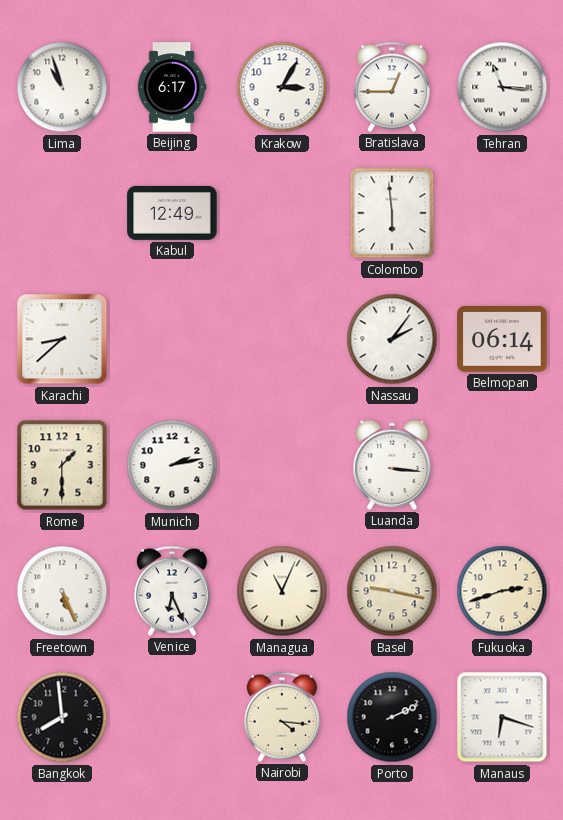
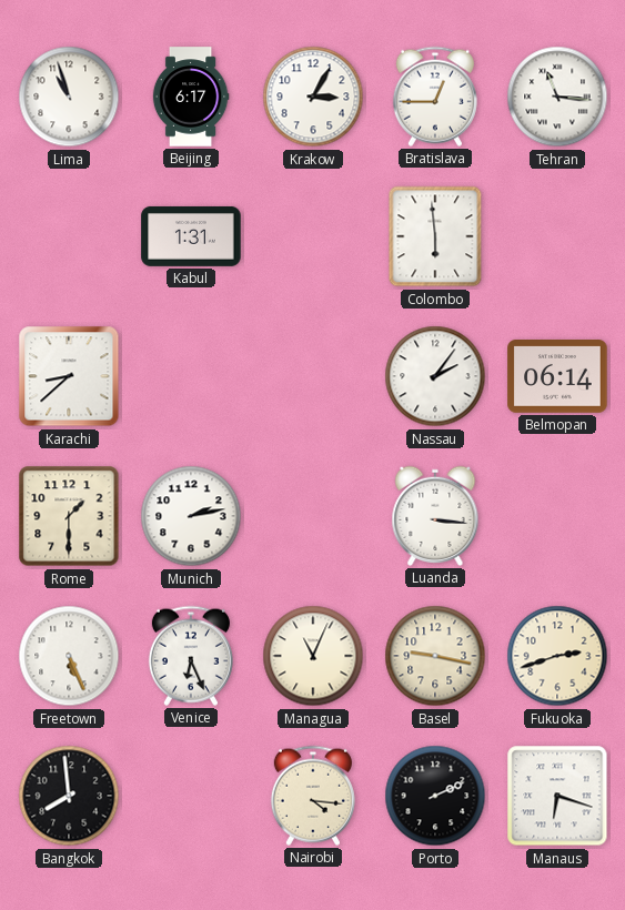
Kabul: 12:49 -> 1:31 (191, 236)
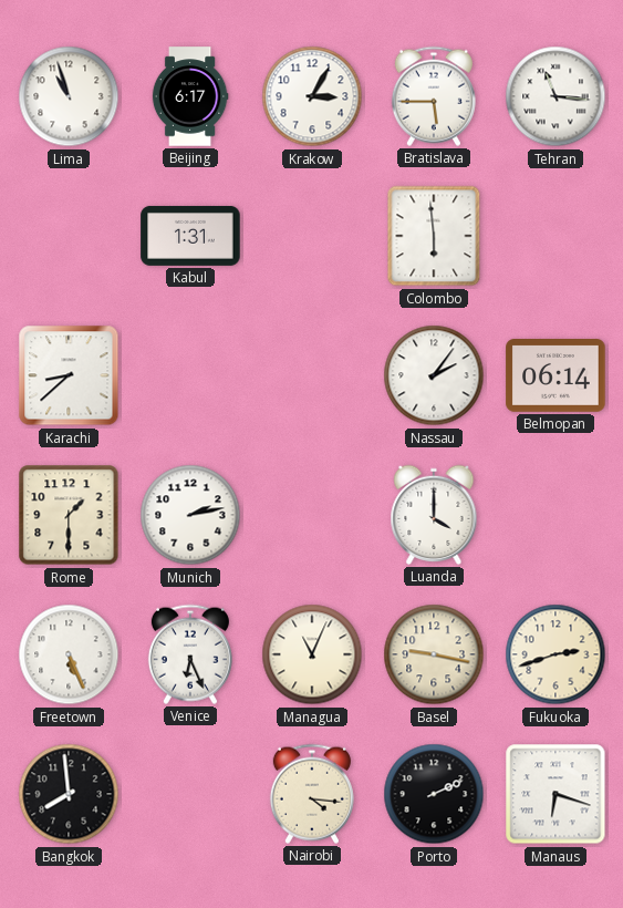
Bratislava: 12:45 -> 5:45 (434, 96)
Luanda: 3:16 -> 4:00 (434, 515)
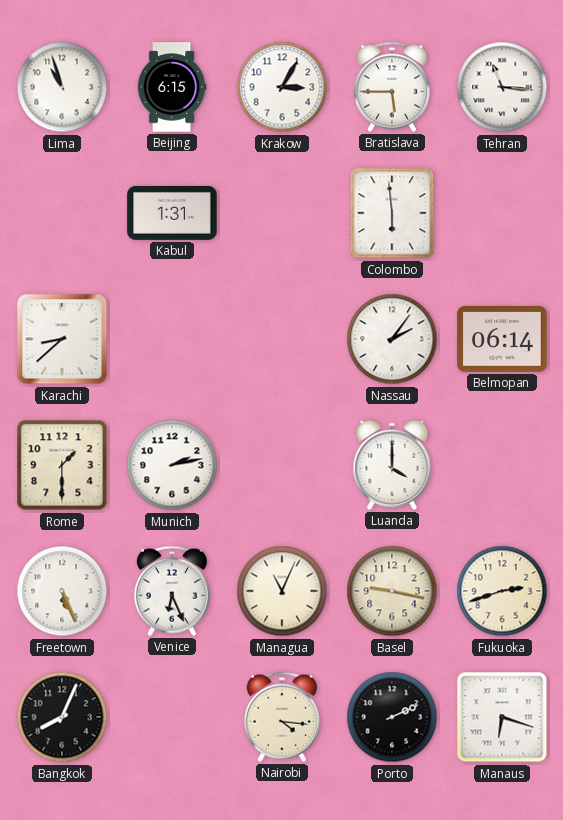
Beijing: 6:17 -> 6:15 (172, 87)
Bangkok: 7:59 -> 8:04 (62, 717)
